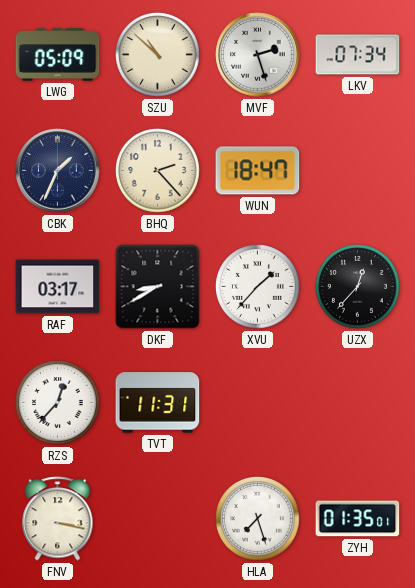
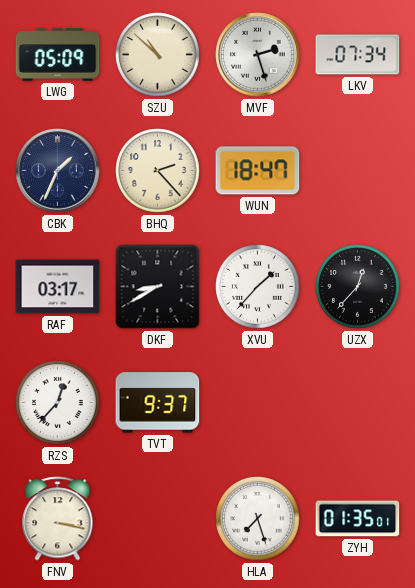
TVT: 11:31 -> 9:37 (158, 403)
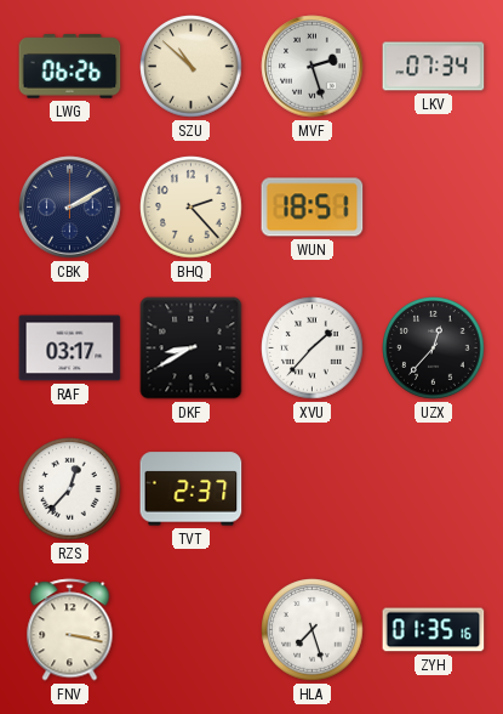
LWG: 05:09 -> 06:26 (70, 67)
CBK: 1:34 -> 2:10 (70, 208)
WUN: 18:47 -> 18:51 (313, 208)
TVT: 9:37 -> 2:37 (192, 489)
ZYH: 01:35:01 -> 01:35:16 (434, 630)
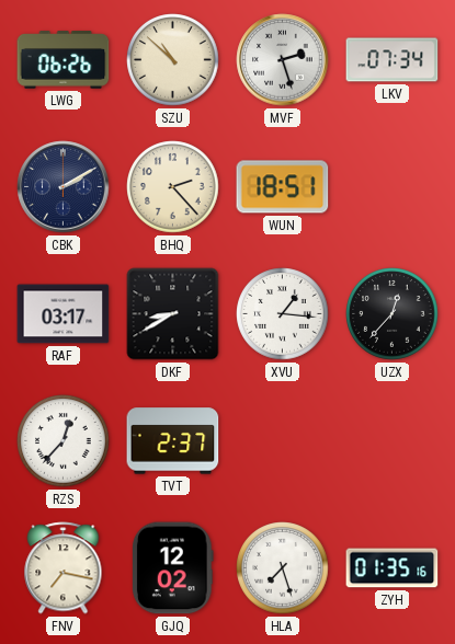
XVU: 1:37 -> 1:16 (283, 314)
FNV: 3:17 -> 7:17 (64, 568)
GJQ: none -> 12:02 (172, 568)
